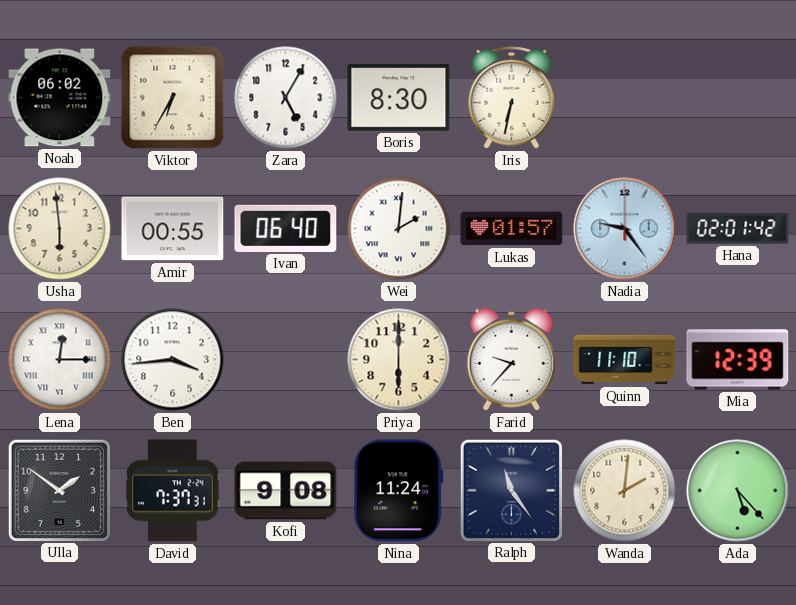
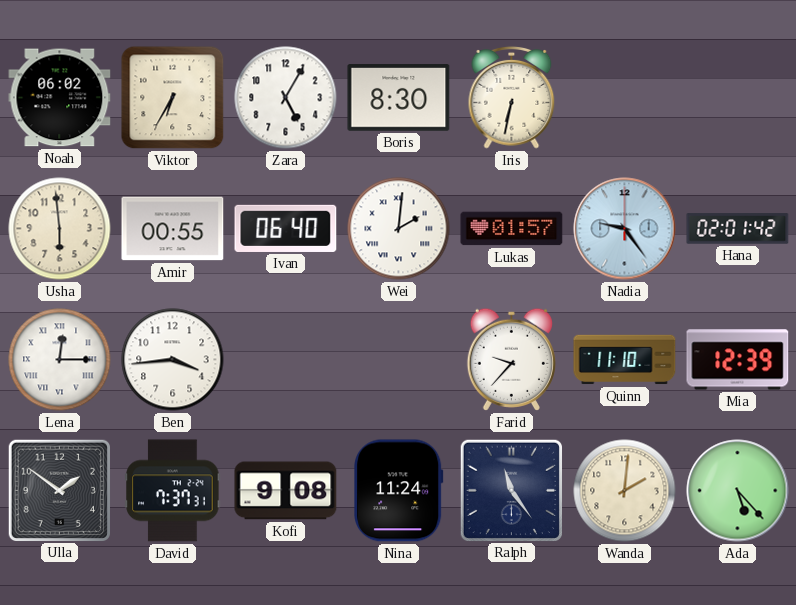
Priya: 6:00 -> none (399, 360)
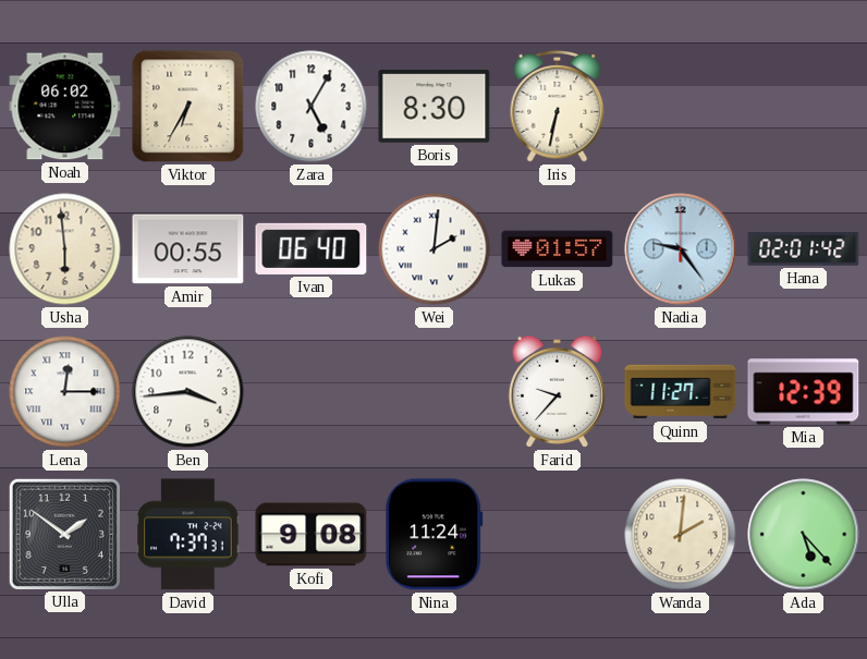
Quinn: 11:10 -> 11:27 (681, 392)
Ralph: 11:24 -> none (511, 490)
